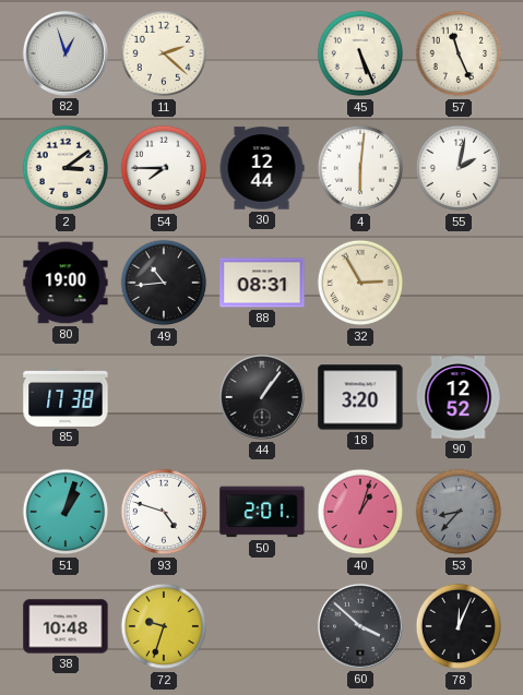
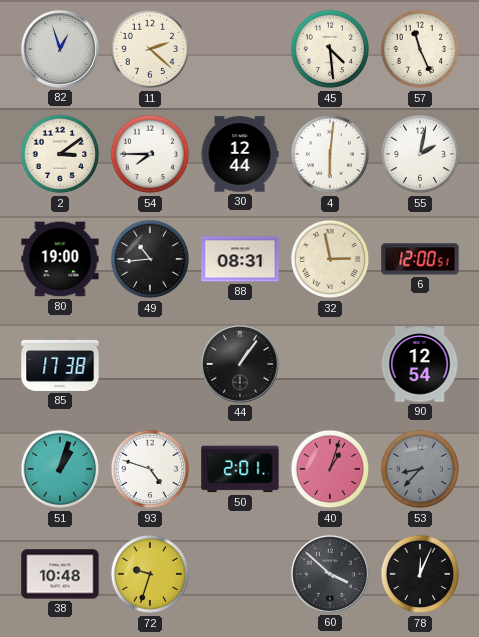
45: 5:26 -> 4:29 (330, 49)
32: 2:55 -> 2:58 (330, 259)
6: none -> 12:00 (420, 259)
18: 3:20 -> none (360, 397)
90: 12:52 -> 12:54 (420, 364)
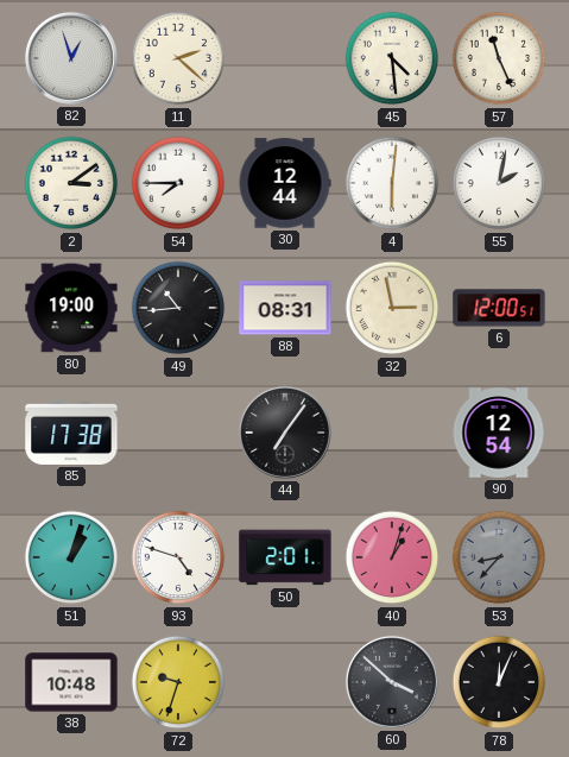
44: 1:06 -> 7:06 (285, 433)
